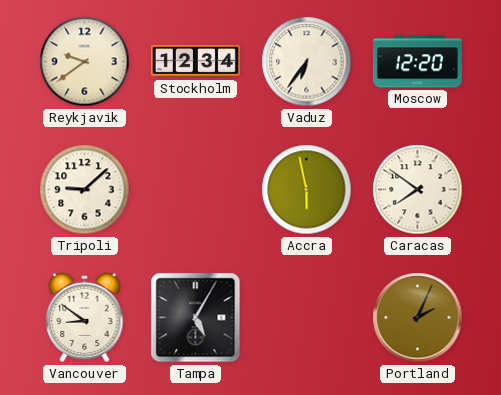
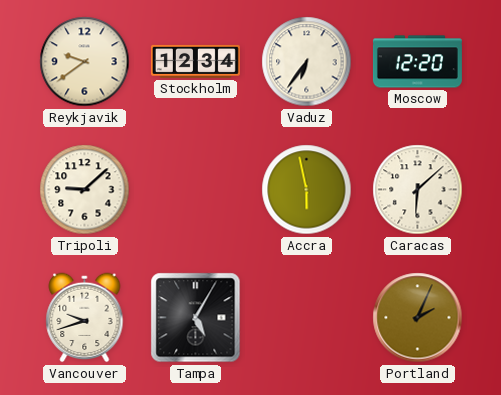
Caracas: 7:51 -> 6:08 (418, 190)
Vancouver: 8:51 -> 9:42 (85, 318)
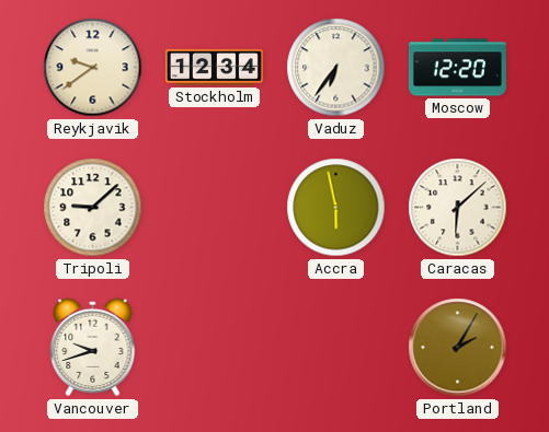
Tampa: 5:05 -> none (196, 318)
Portland: 2:04 -> 2:05 (458, 348)
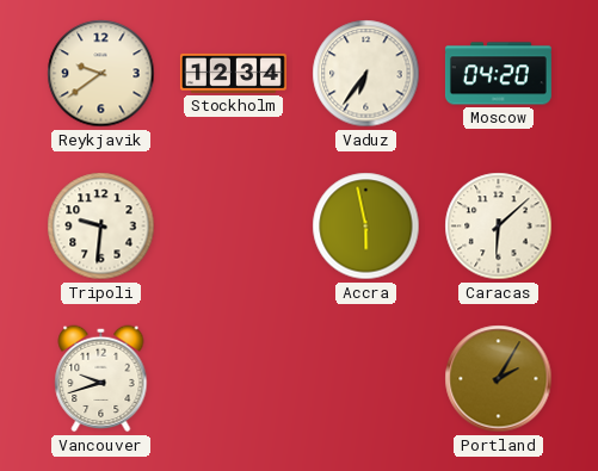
Moscow: 12:20 -> 04:20 (498, 74)
Tripoli: 9:08 -> 9:31 (101, 227)
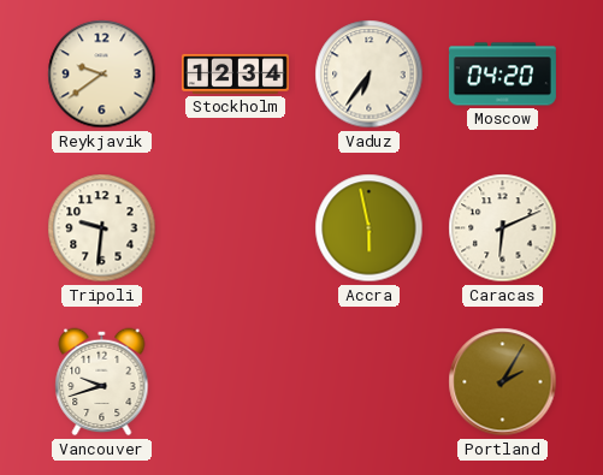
Caracas: 6:08 -> 6:11 (503, 228)
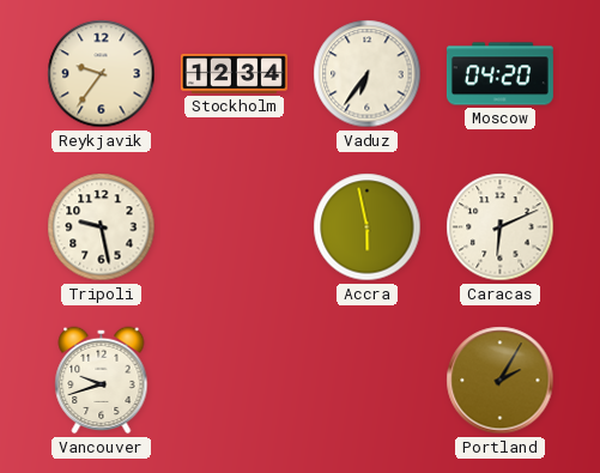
Reykjavik: 9:39 -> 9:36 (102, 74)
Tripoli: 9:31 -> 9:28 (102, 228)
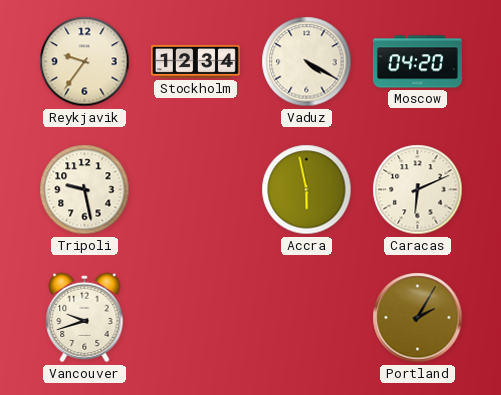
Vaduz: 6:36 -> 4:20 (307, 62)
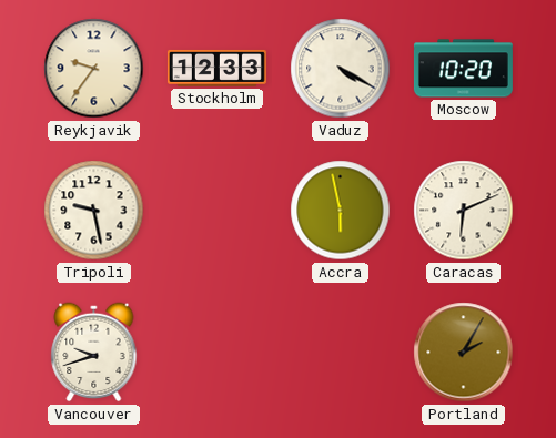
Stockholm: 12:34 -> 12:33 (216, 68)
Moscow: 04:20 -> 10:20 (463, 69)
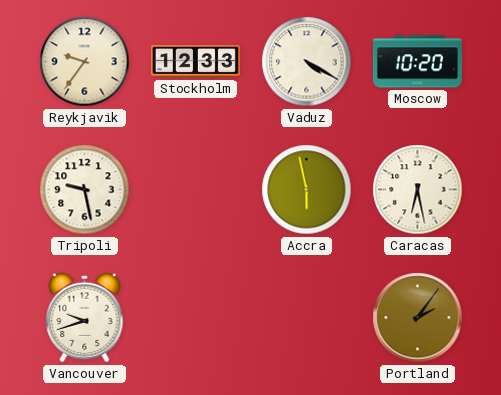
Caracas: 6:11 -> 6:28 (418, 190)
Portland: 2:05 -> 2:06 (418, 318)
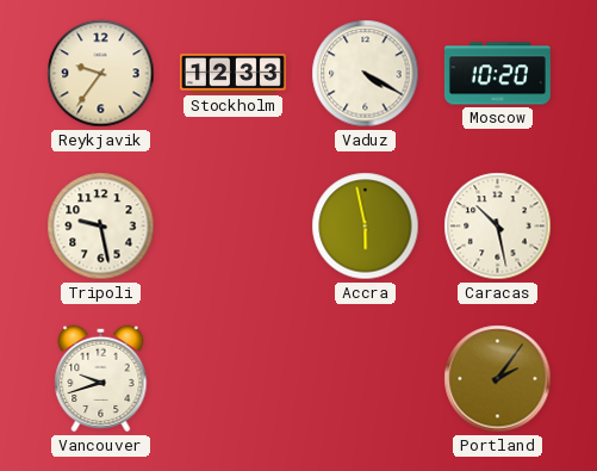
Caracas: 6:28 -> 10:28 (498, 227)
